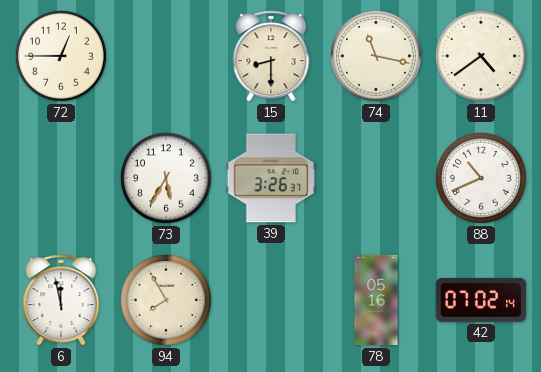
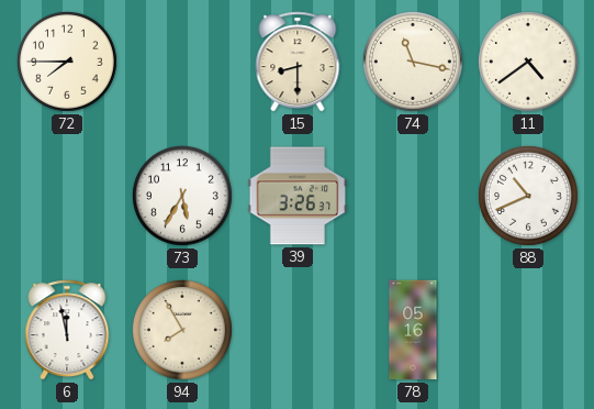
72: 12:45 -> 7:45 (67, 62)
42: 07:02 -> none (480, 300)
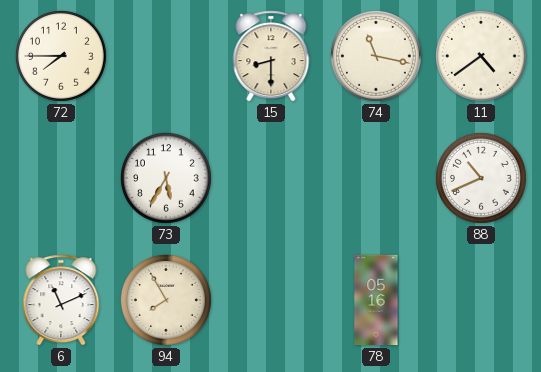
39: 3:26 -> none (296, 196)
6: 11:58 -> 11:11 (61, 300)
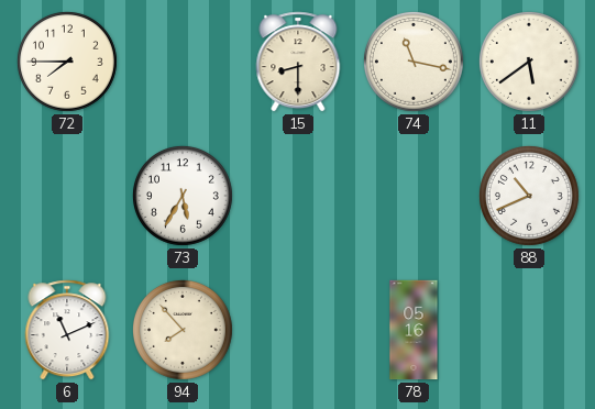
11: 4:39 -> 5:39 (529, 62)
94: 7:55 -> 7:53 (183, 330)
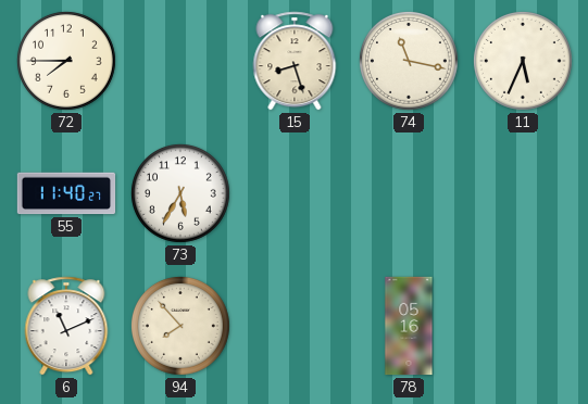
15: 8:30 -> 8:27 (295, 61)
11: 5:39 -> 5:34 (523, 61)
55: none -> 11:40 (66, 193)
88: 10:41 -> none (529, 196)
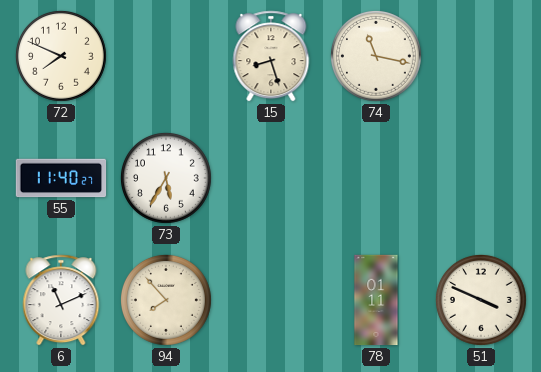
72: 7:45 -> 7:49 (61, 56)
11: 5:34 -> none (523, 61)
78: 05:16 -> 01:11 (376, 300)
51: none -> 3:49 (481, 300)
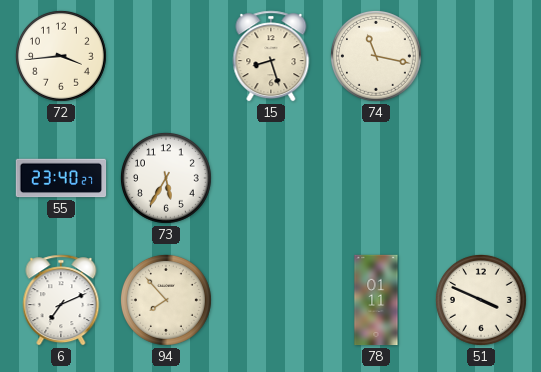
72: 7:49 -> 3:44 (61, 56)
55: 11:40 -> 23:40 (61, 178)
6: 11:11 -> 7:11 (61, 300)
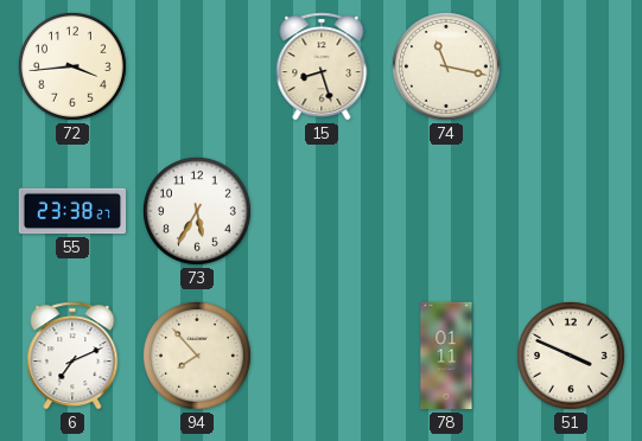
55: 23:40 -> 23:38 (72, 211)
